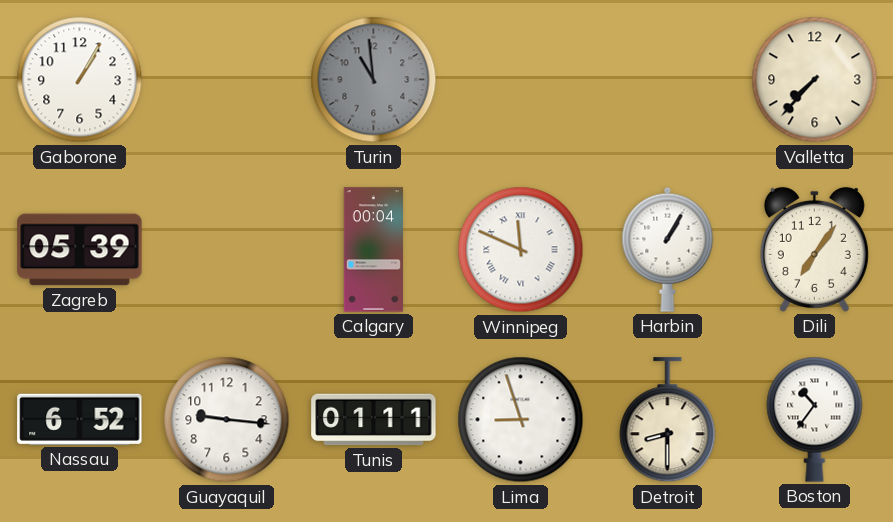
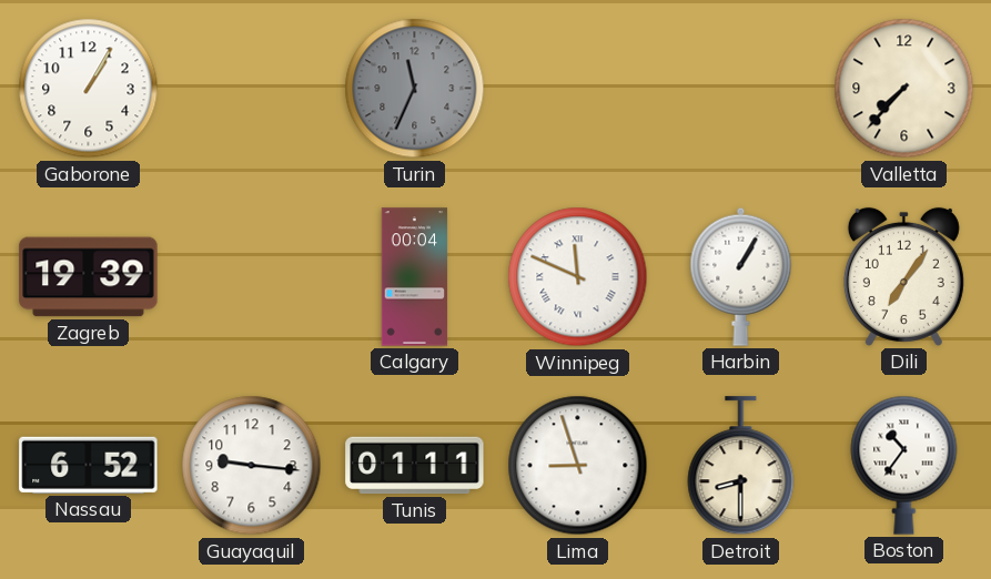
Turin: 10:59 -> 11:34 (415, 89)
Zagreb: 05:39 -> 19:39 (89, 277)
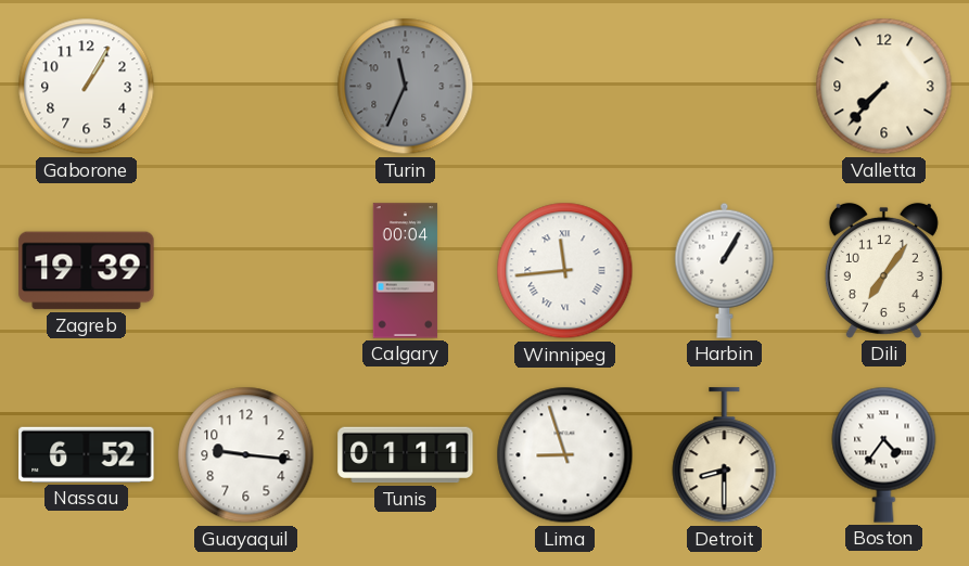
Winnipeg: 11:49 -> 11:44 (565, 271)
Boston: 10:36 -> 4:36 (884, 454)
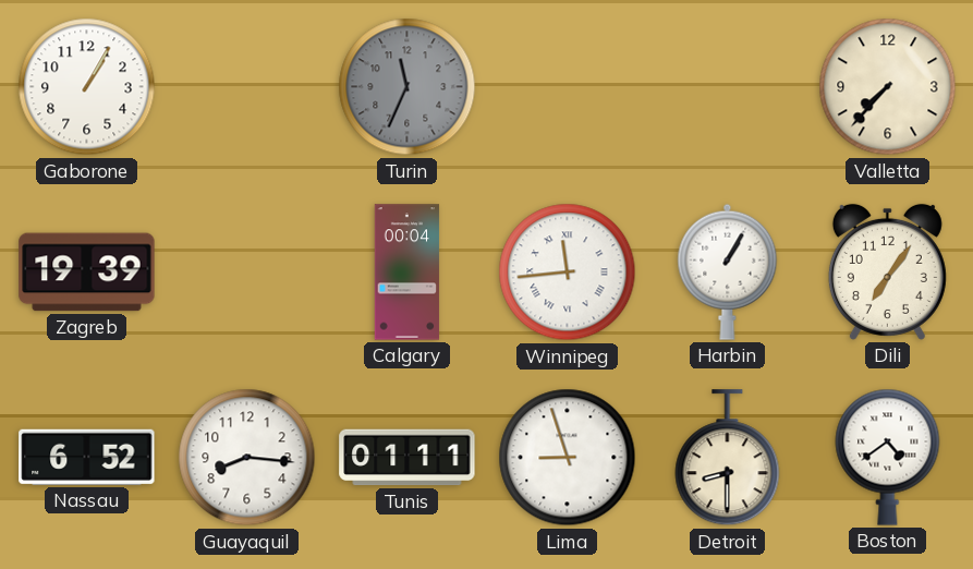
Guayaquil: 9:16 -> 8:16 (247, 458)
Boston: 4:36 -> 4:39 (888, 457)
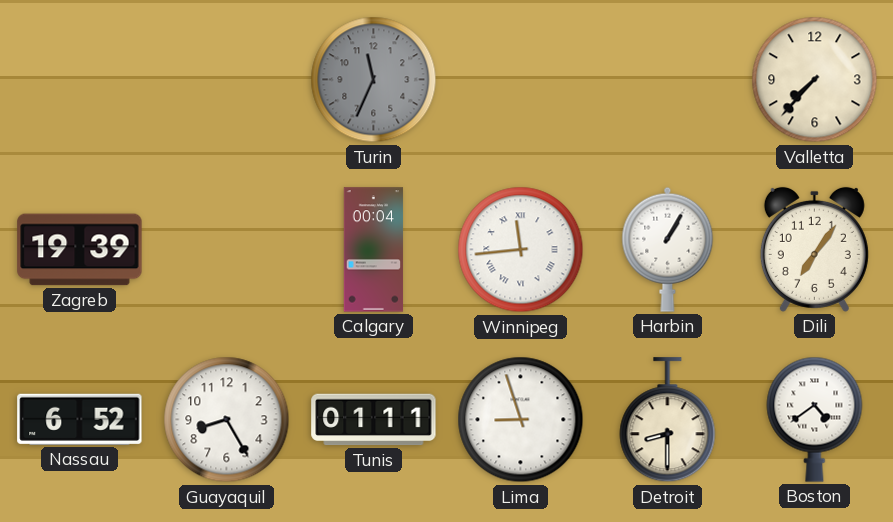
Gaborone: 1:05 -> none (87, 87)
Guayaquil: 8:16 -> 8:25 (227, 420)
